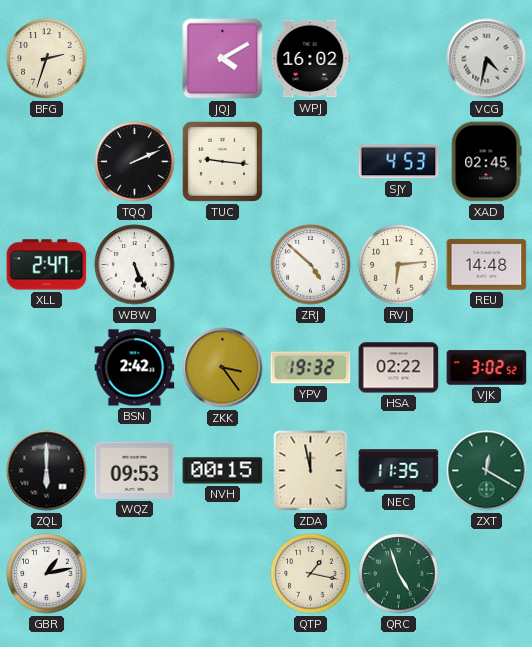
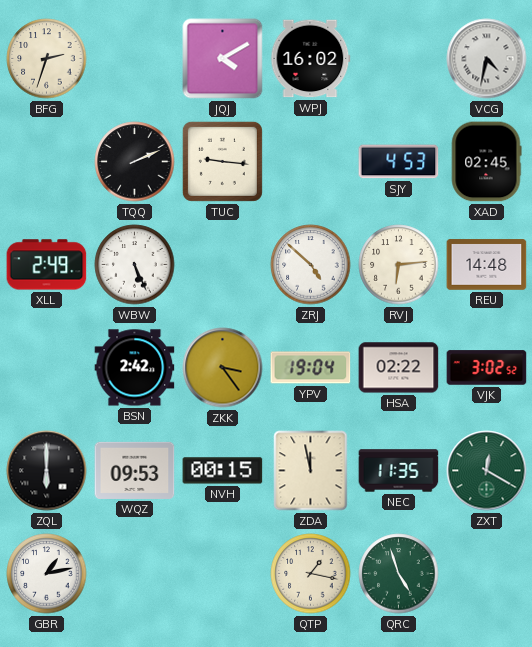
XLL: 2:47 -> 2:49 (47, 265)
YPV: 19:32 -> 19:04 (311, 368)
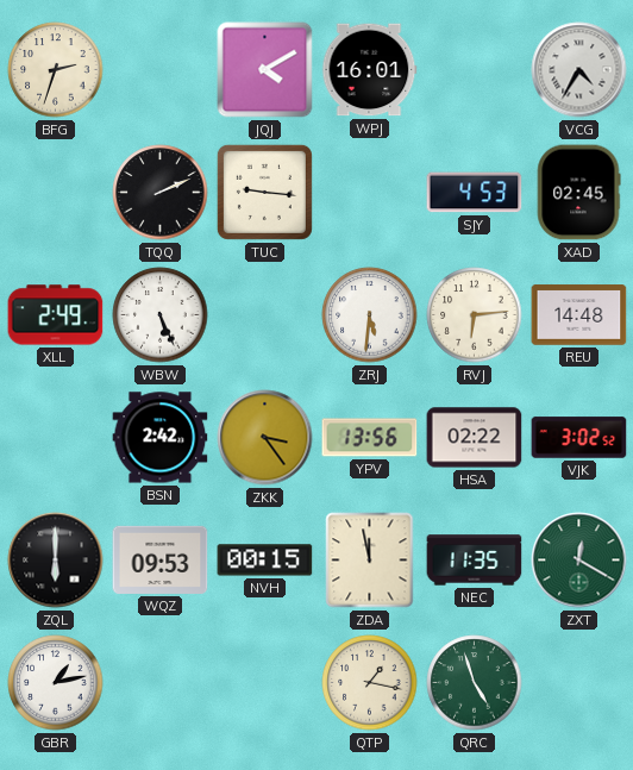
WPJ: 16:02 -> 16:01 (370, 70)
VCG: 4:32 -> 4:35 (579, 70)
ZRJ: 4:52 -> 5:31 (370, 315)
YPV: 19:04 -> 13:56 (370, 438)
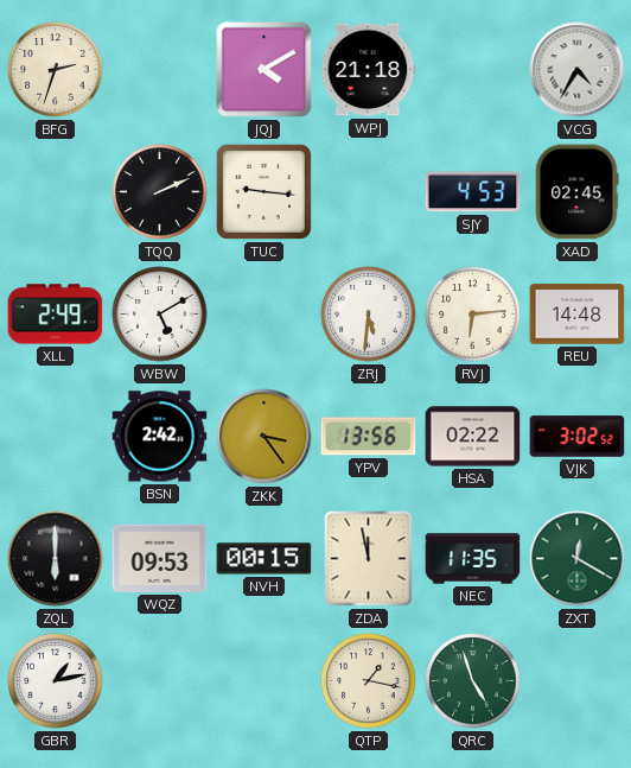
WPJ: 16:01 -> 21:18 (369, 70)
WBW: 5:26 -> 5:10 (160, 315)
